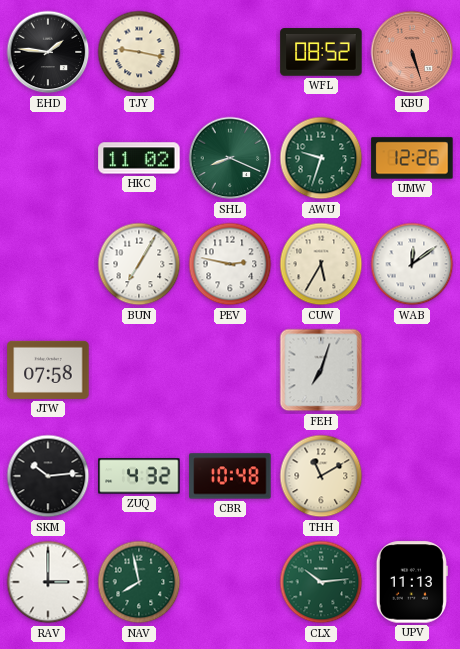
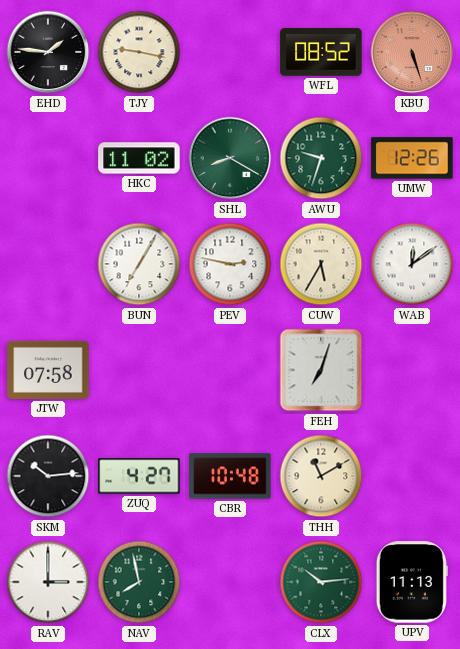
SHL: 8:19 -> 8:20 (230, 158)
ZUQ: 4:32 -> 4:27 (139, 476)
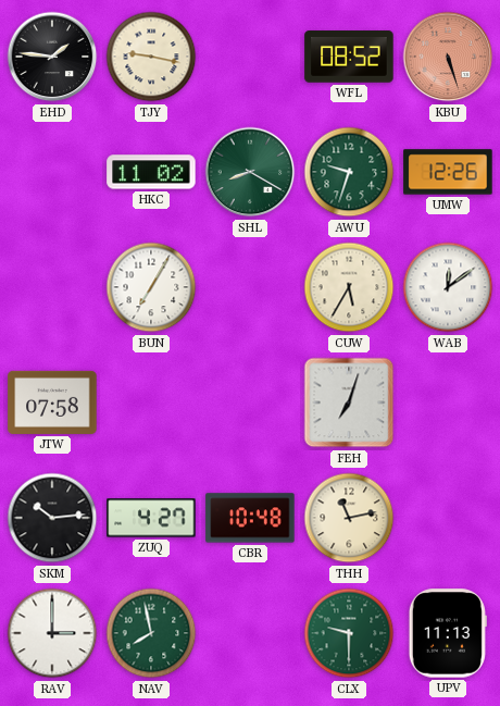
PEV: 2:47 -> none (230, 264)
THH: 11:10 -> 11:13 (349, 518)
CLX: 10:14 -> 9:30 (349, 633)
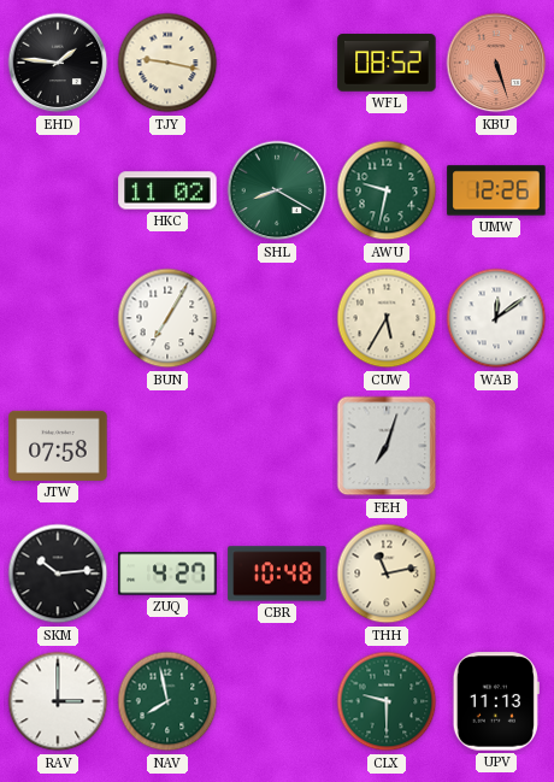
AWU: 9:33 -> 9:32 (387, 190)
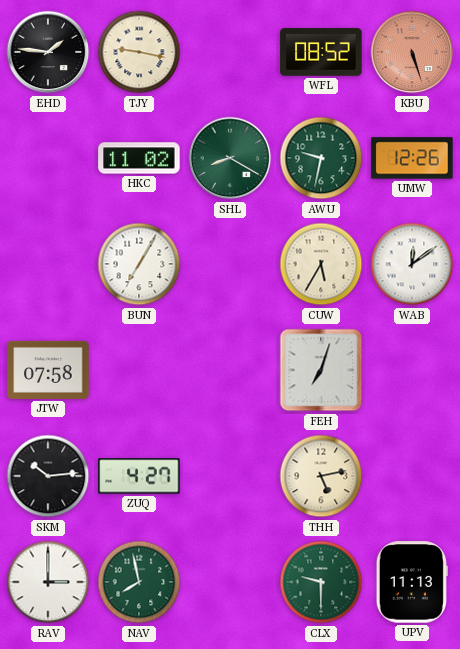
CBR: 10:48 -> none (277, 574)
THH: 11:13 -> 5:13 (321, 476)
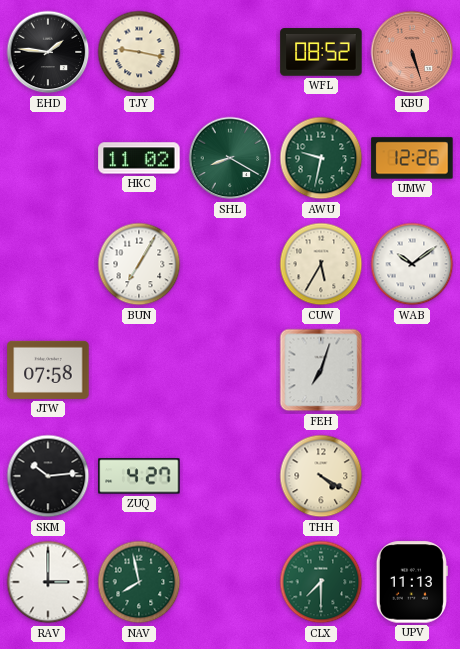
WAB: 12:09 -> 10:09 (412, 264)
THH: 5:13 -> 4:20 (321, 476)
CLX: 9:30 -> 7:30 (321, 582)
